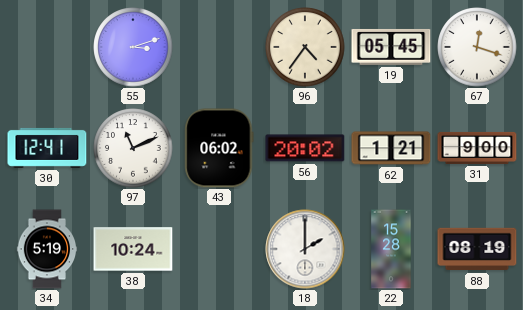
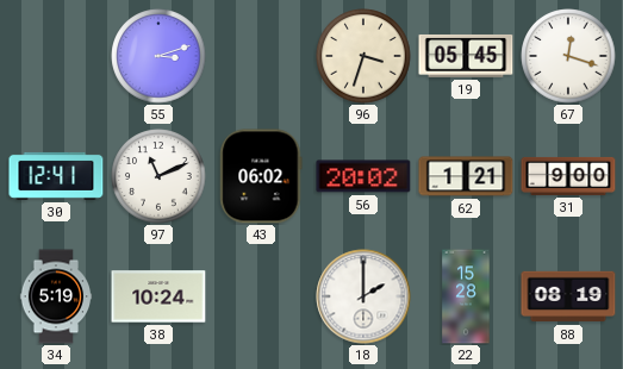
96: 4:36 -> 3:33 (363, 56)
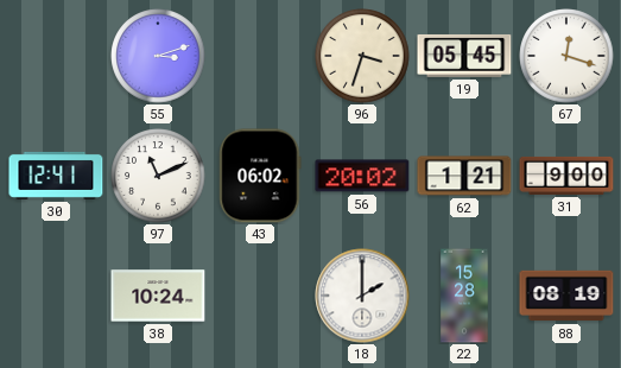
34: 5:19 -> none (56, 296)
